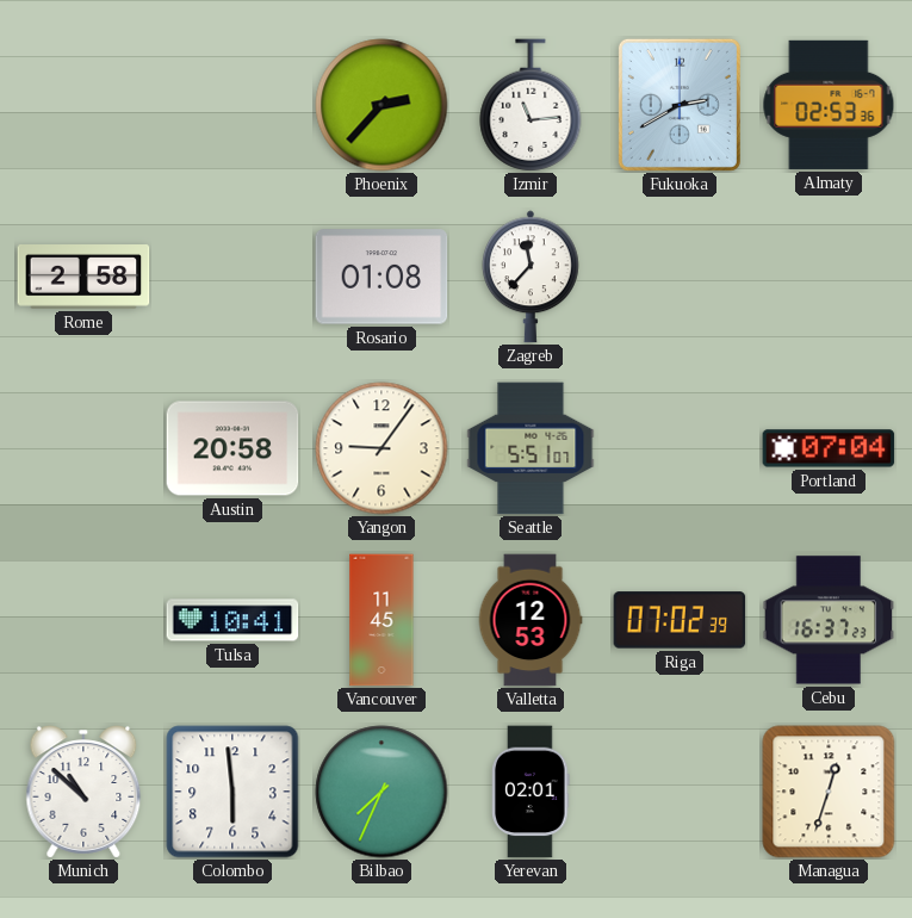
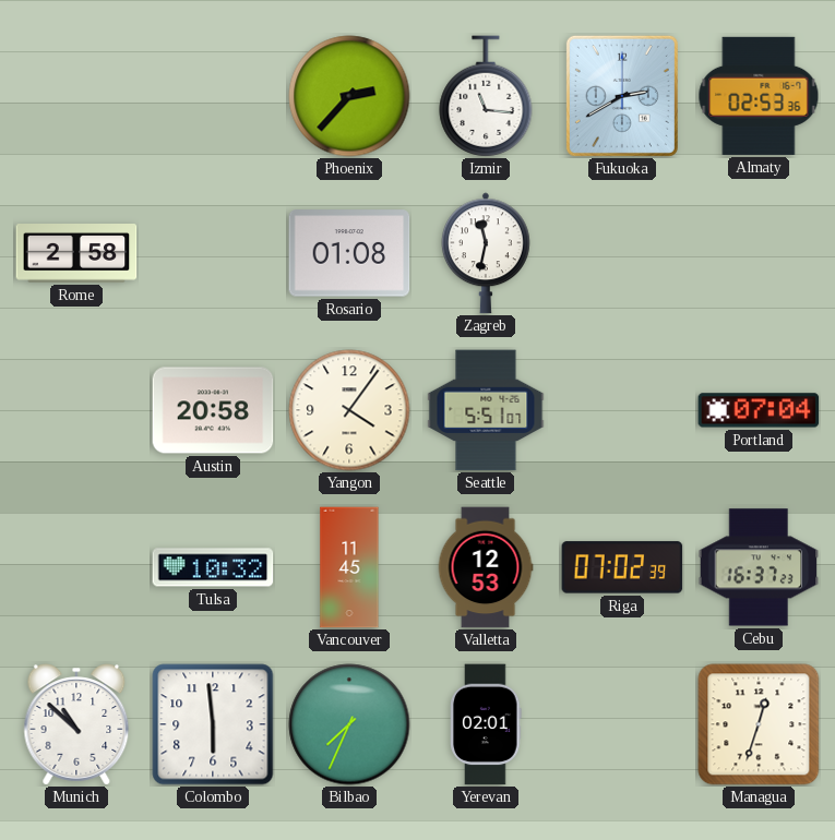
Izmir: 11:14 -> 11:16 (486, 96)
Zagreb: 11:37 -> 11:32 (486, 253)
Yangon: 9:06 -> 4:06 (349, 410)
Tulsa: 10:41 -> 10:32 (213, 567)
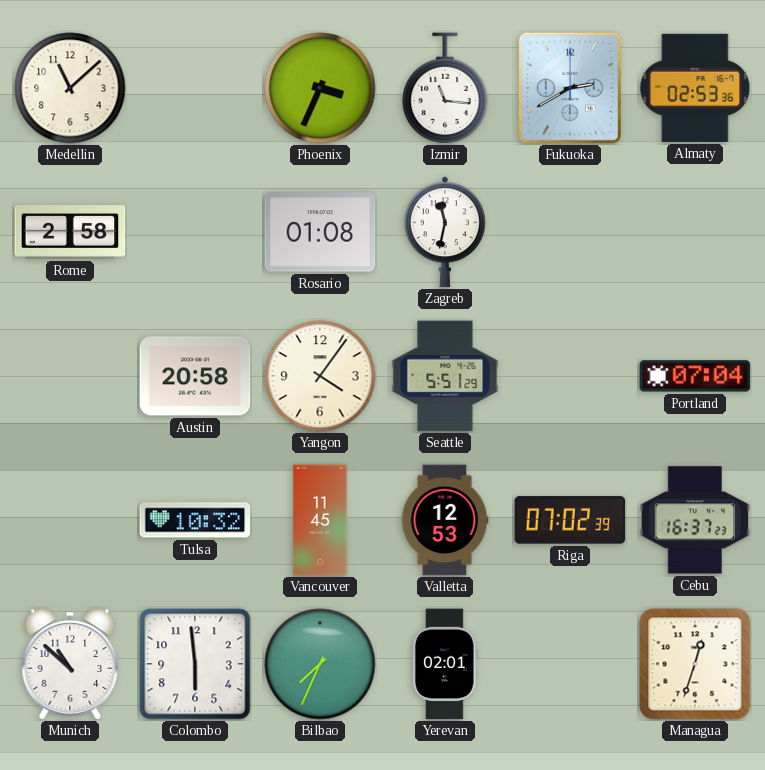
Medellin: none -> 11:08 (70, 88)
Phoenix: 2:37 -> 3:34 (320, 88)
Seattle: 5:51:07 -> 5:51:29 (445, 376)
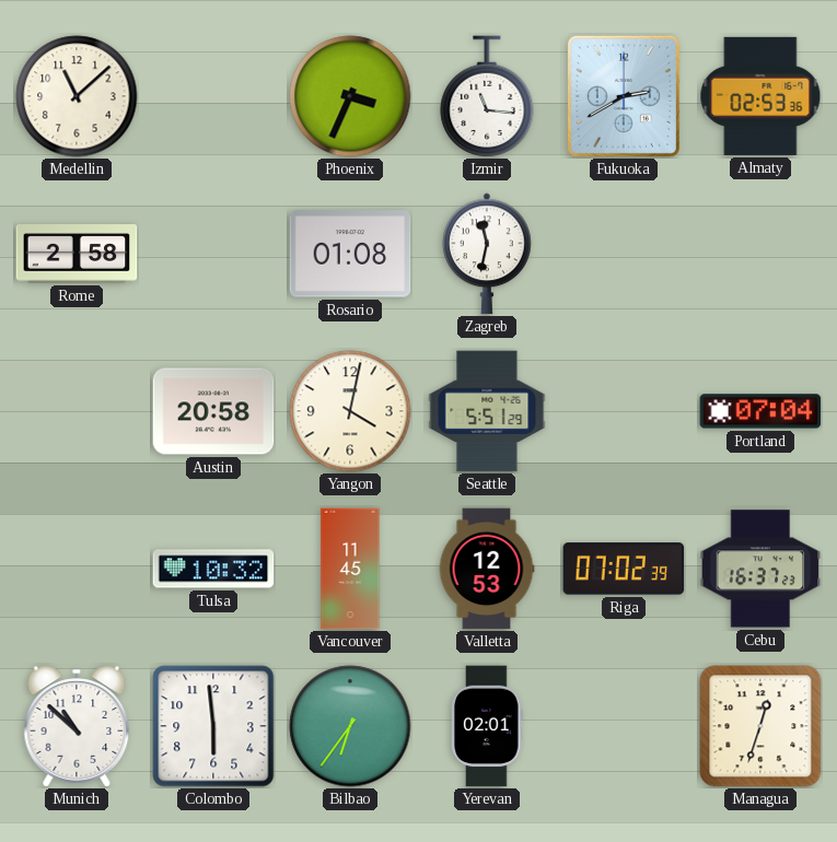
Yangon: 4:06 -> 4:02 (350, 411)
Bilbao: 7:34 -> 6:36 (350, 726)
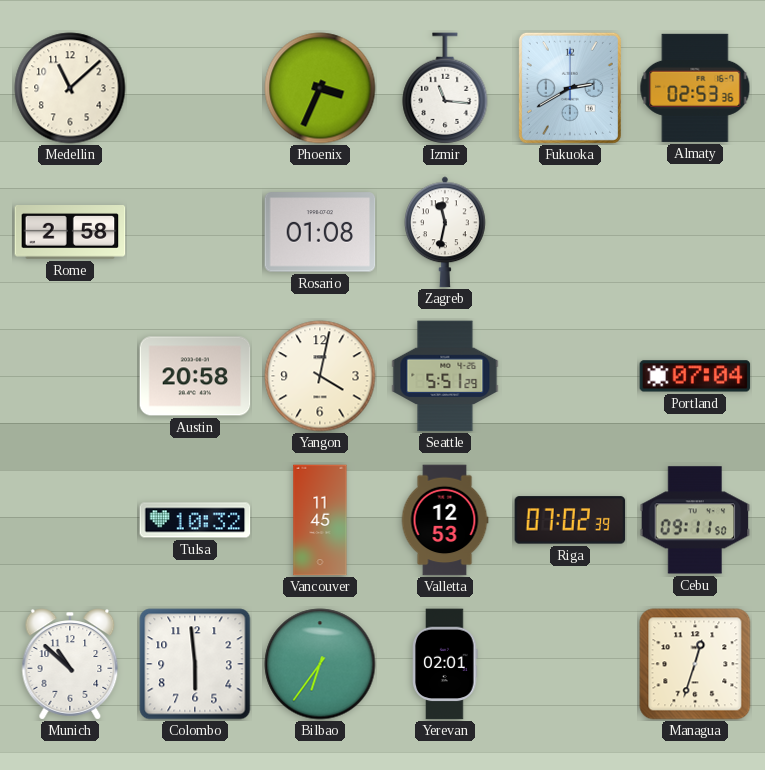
Cebu: 16:37 -> 09:11 (695, 520)
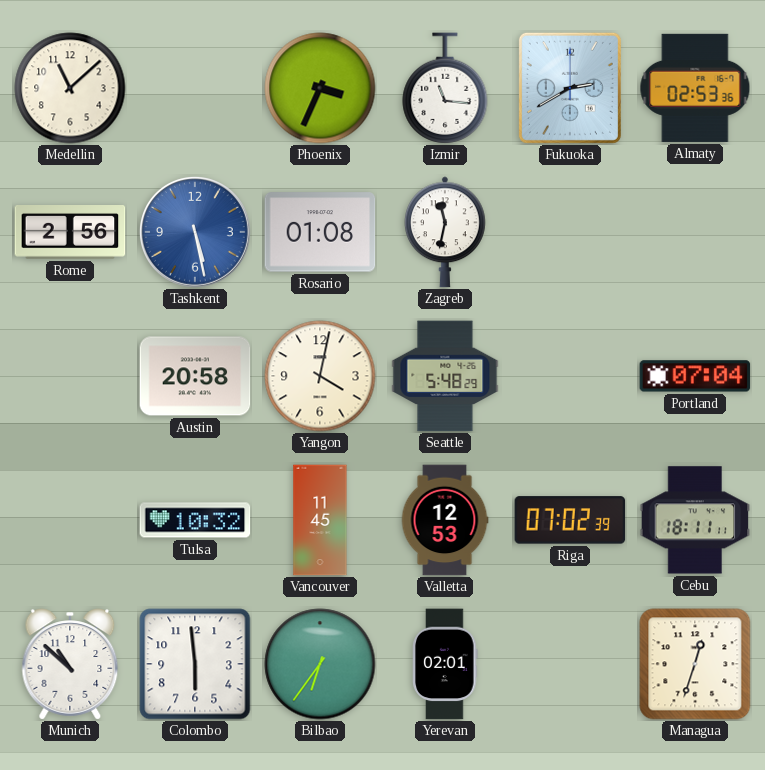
Rome: 2:58 -> 2:56 (70, 233)
Tashkent: none -> 5:28 (195, 232)
Seattle: 5:51 -> 5:48 (445, 376)
Cebu: 09:11 -> 18:11 (695, 520)
